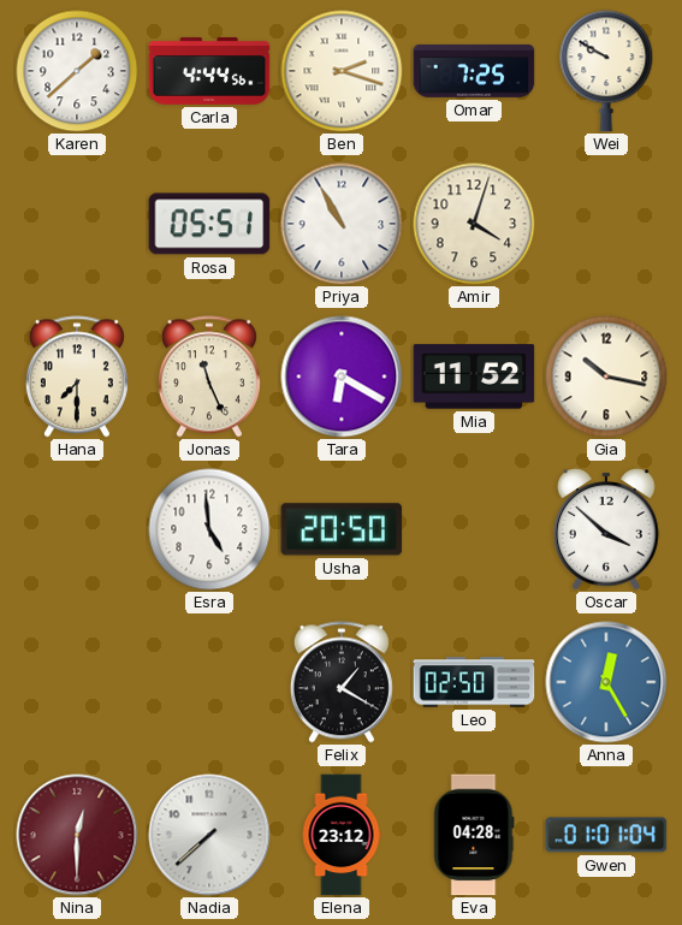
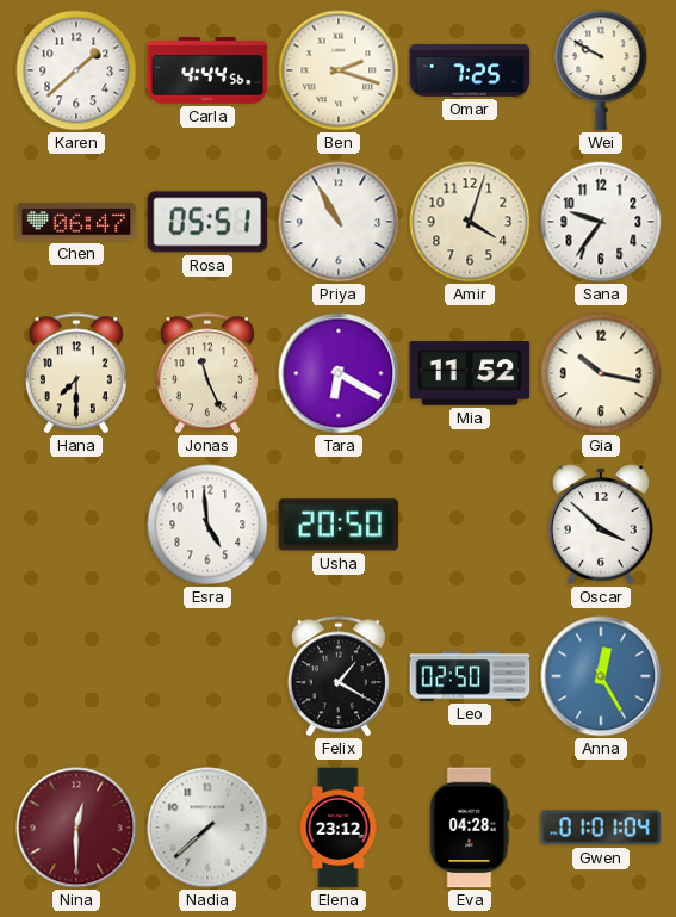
Chen: none -> 06:47 (76, 222)
Sana: none -> 9:36 (601, 222)
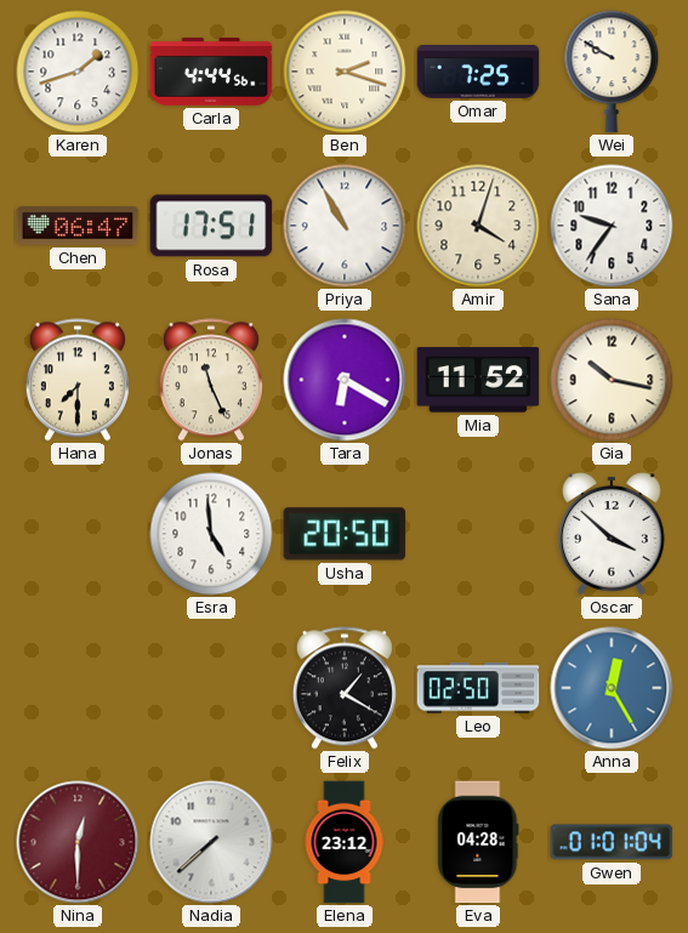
Karen: 1:38 -> 1:42 (78, 72)
Rosa: 05:51 -> 17:51 (211, 226)
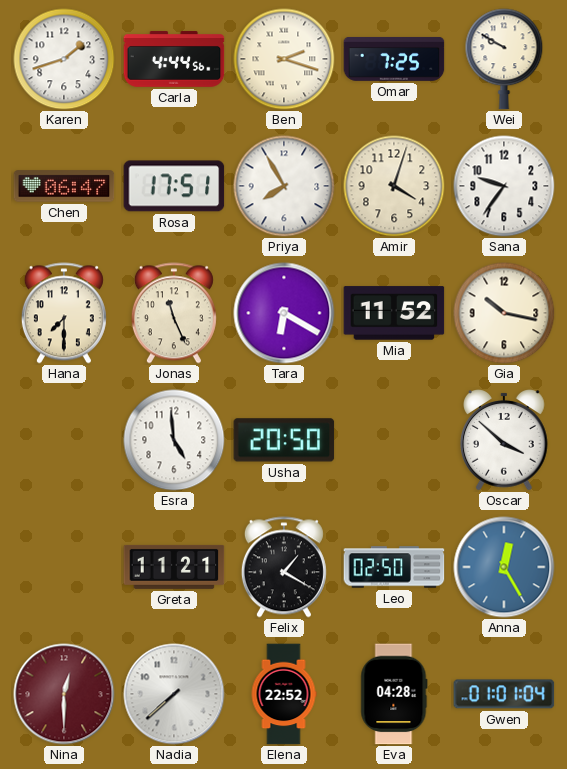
Priya: 10:55 -> 7:55 (284, 186)
Greta: none -> 11:21 (174, 567)
Elena: 23:12 -> 22:52 (284, 694)
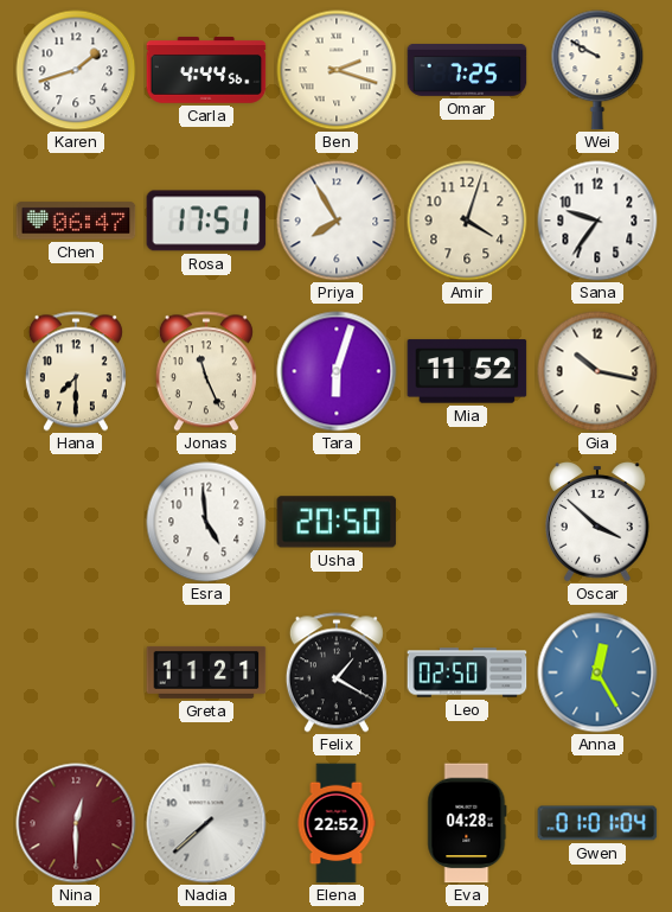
Tara: 6:20 -> 6:03 (337, 371)
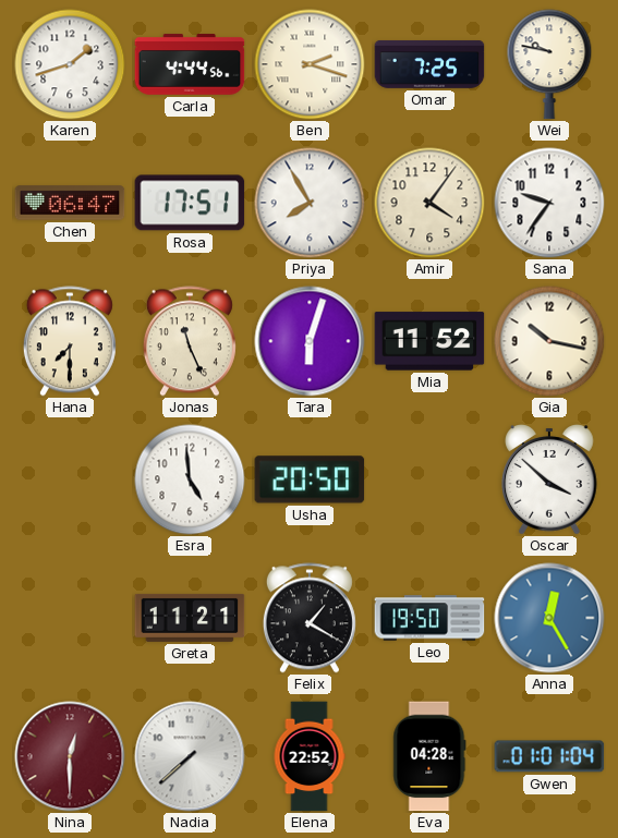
Wei: 9:50 -> 9:47 (549, 64)
Amir: 4:03 -> 4:06 (429, 203)
Leo: 02:50 -> 19:50 (429, 618)
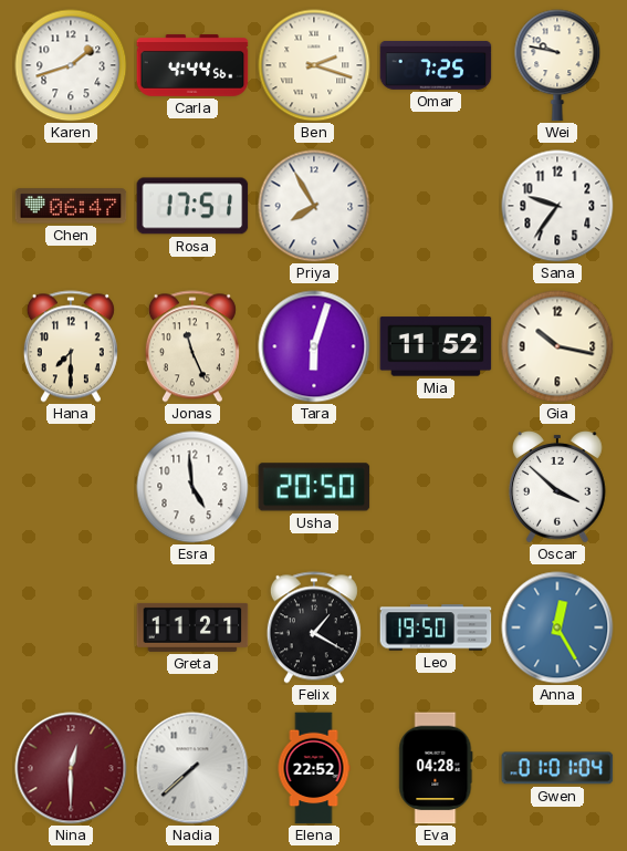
Amir: 4:06 -> none (429, 203)
